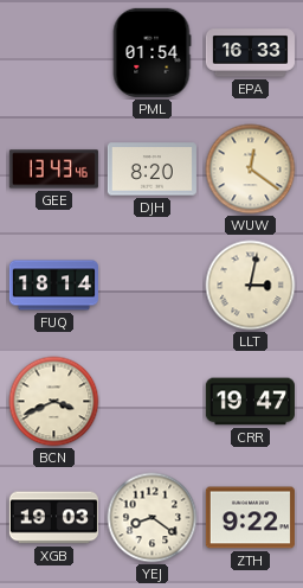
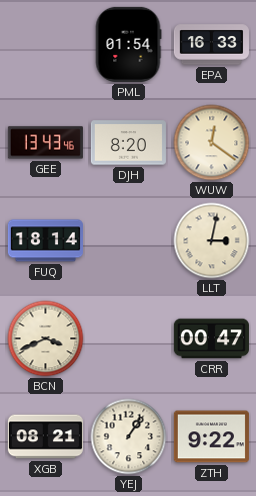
CRR: 19:47 -> 00:47 (211, 339)
XGB: 19:03 -> 08:21 (45, 437)
YEJ: 8:21 -> 1:06 (129, 437)
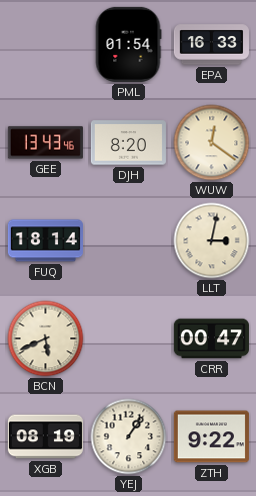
BCN: 3:41 -> 5:41 (46, 339)
XGB: 08:21 -> 08:19 (45, 437)
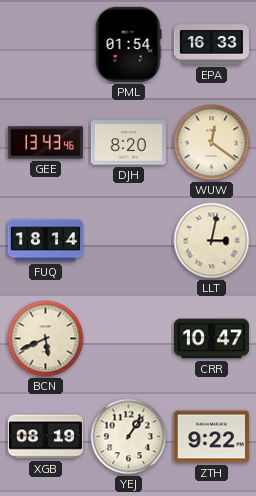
CRR: 00:47 -> 10:47 (211, 339)
